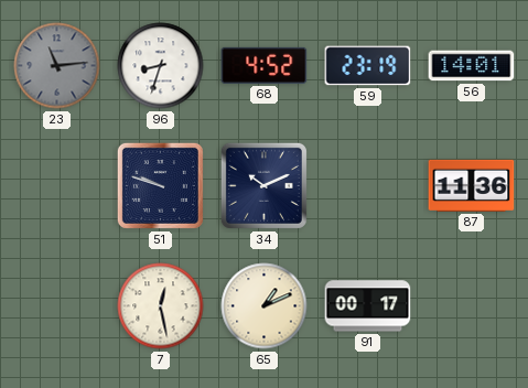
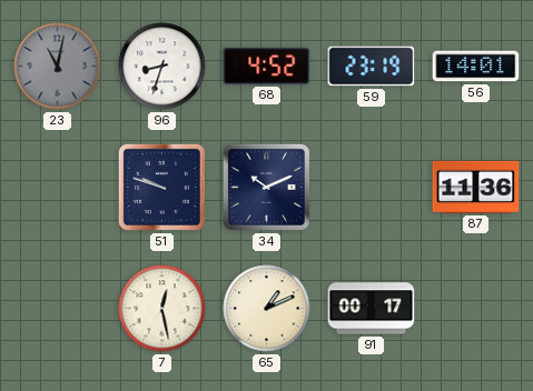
23: 11:14 -> 11:02 (58, 67)
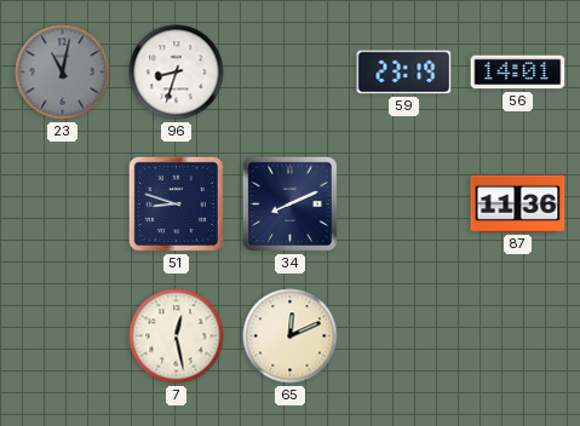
68: 4:52 -> none (267, 66)
51: 9:48 -> 8:48 (176, 203)
34: 10:11 -> 8:11 (289, 203)
65: 1:11 -> 12:11 (291, 336)
91: 00:17 -> none (372, 309)
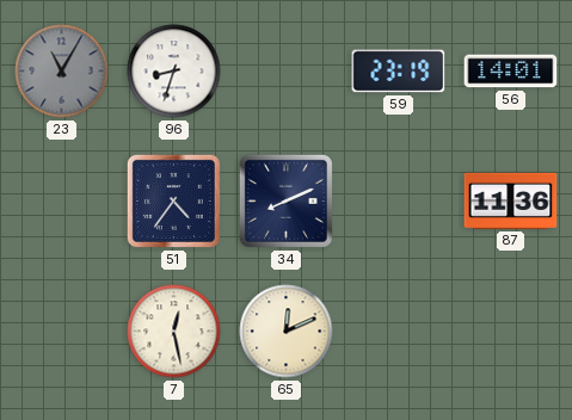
23: 11:02 -> 11:05 (62, 72)
51: 8:48 -> 4:36 (173, 200)
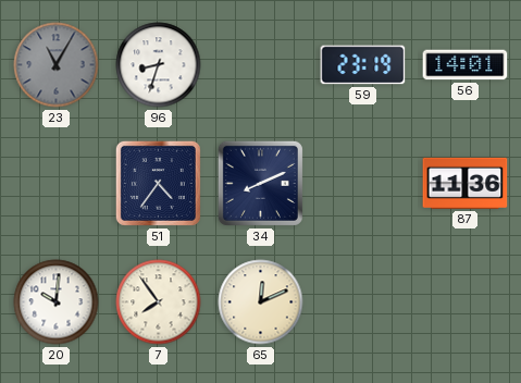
20: none -> 10:01 (57, 302)
7: 12:28 -> 7:54 (159, 302)
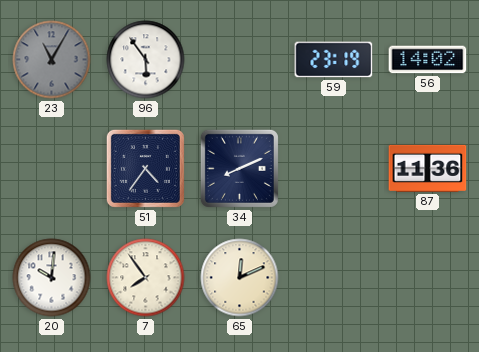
96: 8:33 -> 5:54 (146, 60)
56: 14:01 -> 14:02 (428, 60)
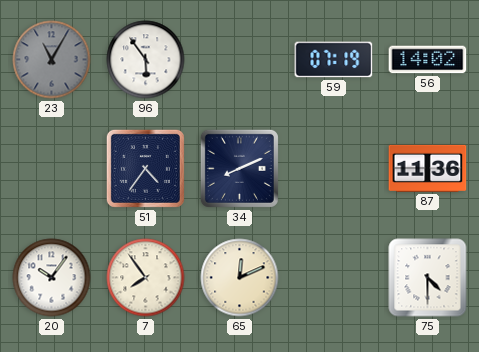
59: 23:19 -> 07:19 (334, 60)
20: 10:01 -> 10:06 (52, 278)
75: none -> 4:30 (428, 278)
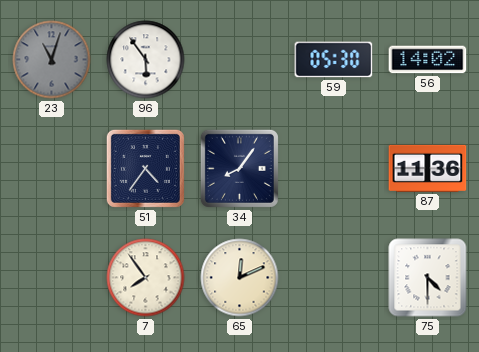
23: 11:05 -> 11:03 (52, 60)
59: 07:19 -> 05:30 (334, 60)
34: 8:11 -> 8:06 (239, 168)
20: 10:06 -> none (52, 278)
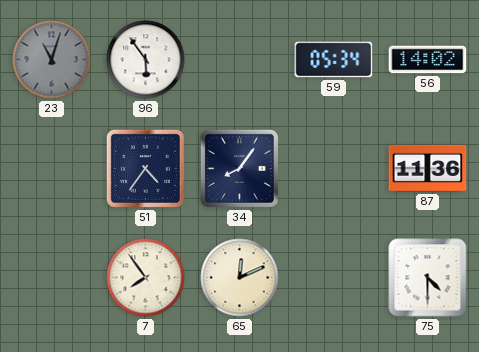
59: 05:30 -> 05:34 (334, 60)
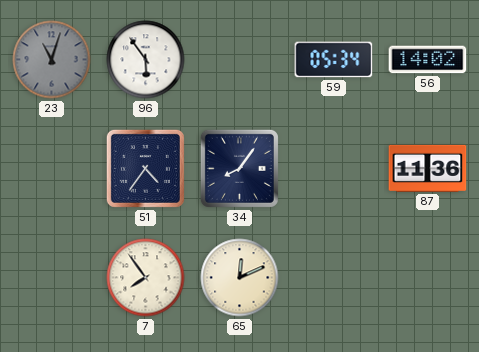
75: 4:30 -> none (428, 278)
